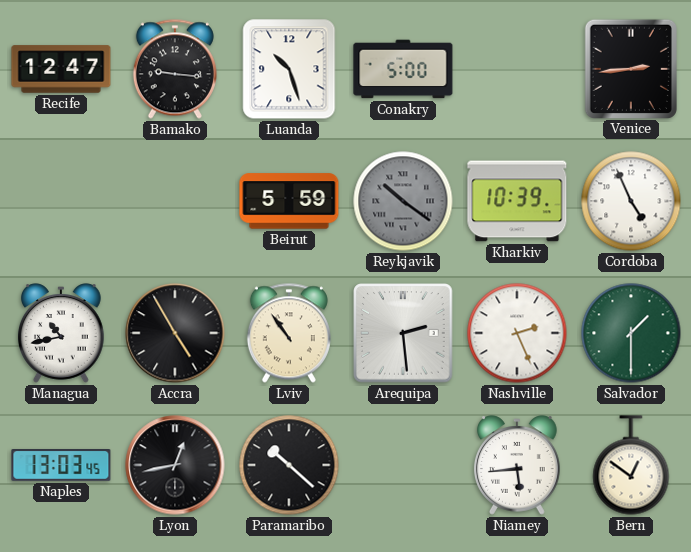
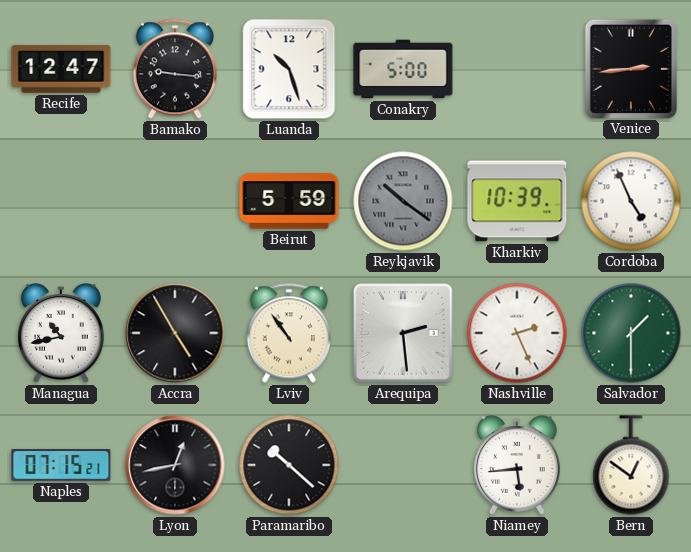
Naples: 13:03 -> 07:15 (61, 466)
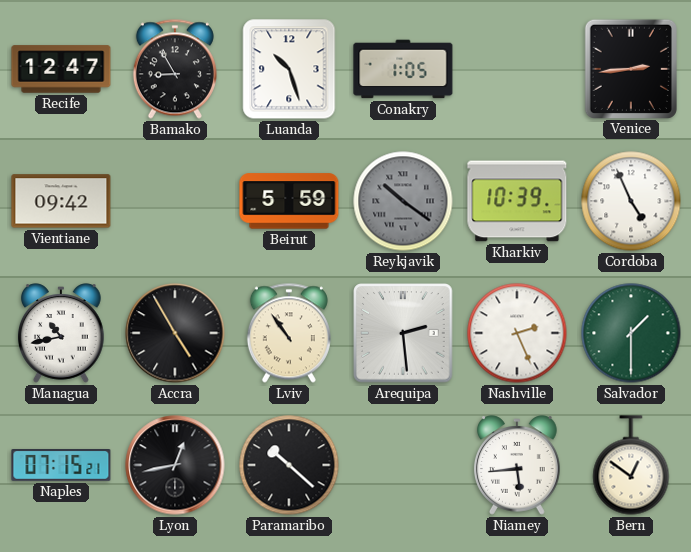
Bamako: 9:16 -> 8:55 (175, 69)
Conakry: 5:00 -> 1:05 (403, 69)
Vientiane: none -> 09:42 (61, 201)
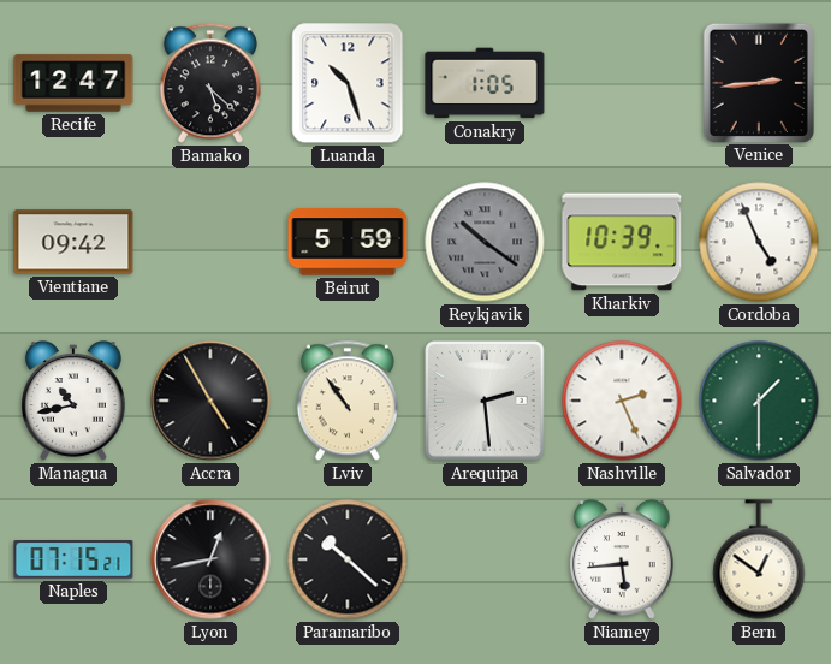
Bamako: 8:55 -> 5:22 (210, 83)
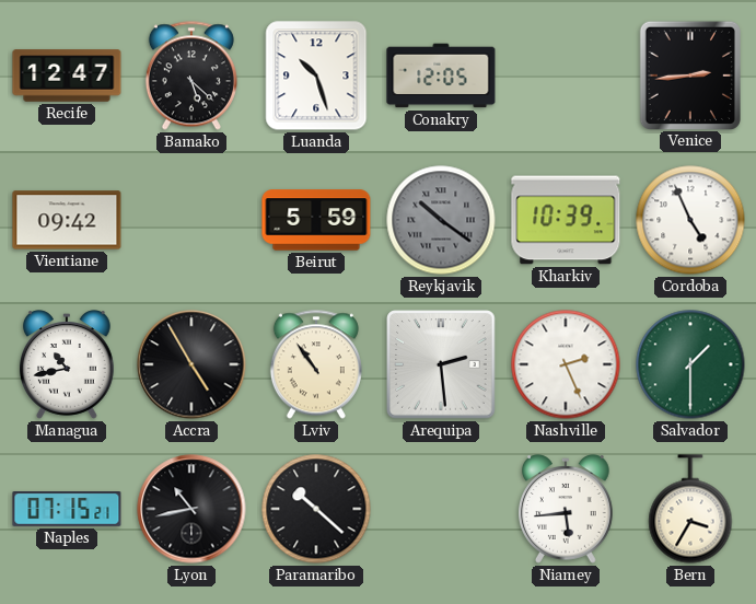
Conakry: 1:05 -> 12:05 (441, 75)
Lyon: 12:43 -> 10:43 (191, 509)
Bern: 12:51 -> 3:35 (690, 509)
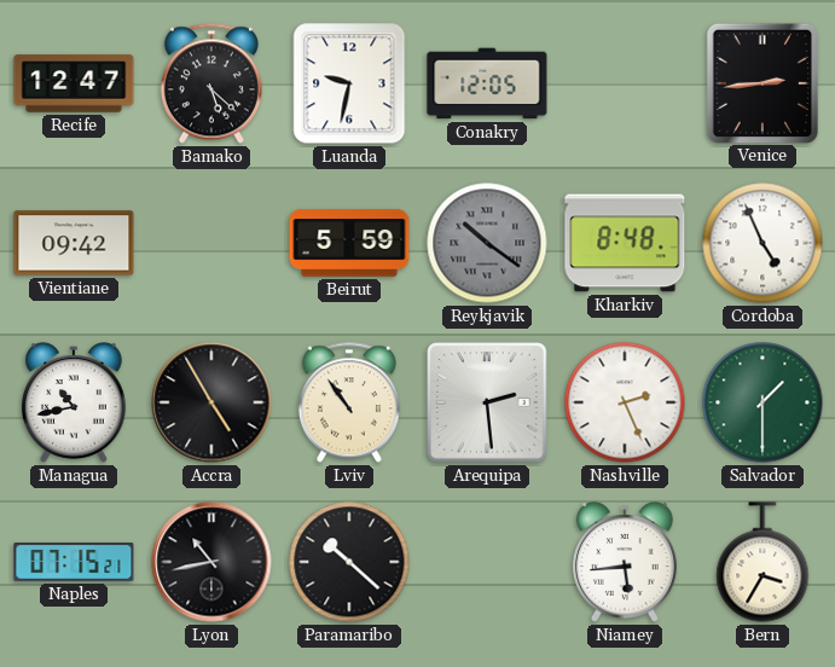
Luanda: 10:27 -> 9:32 (349, 83)
Kharkiv: 10:39 -> 8:48 (625, 243)
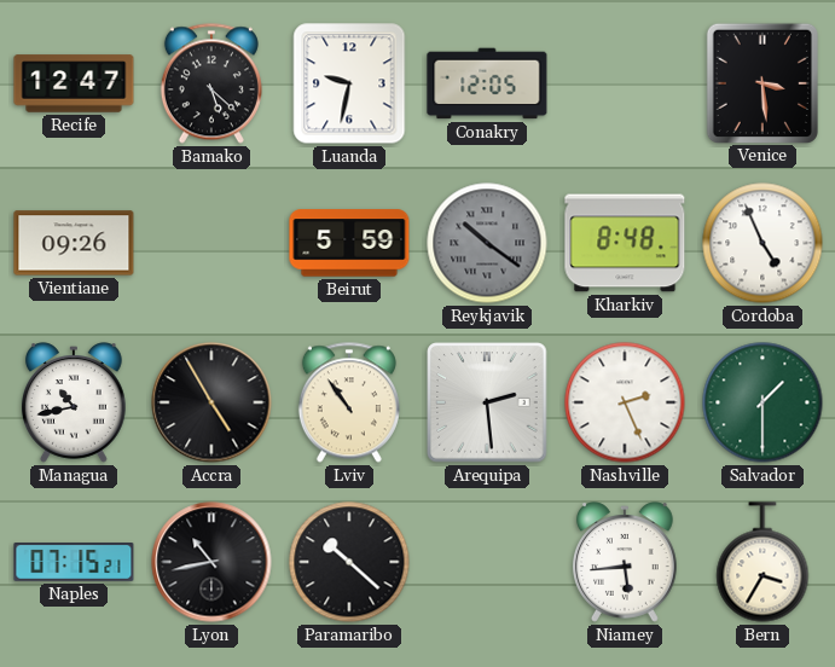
Venice: 2:44 -> 3:29 (762, 82)
Vientiane: 09:42 -> 09:26 (74, 243)
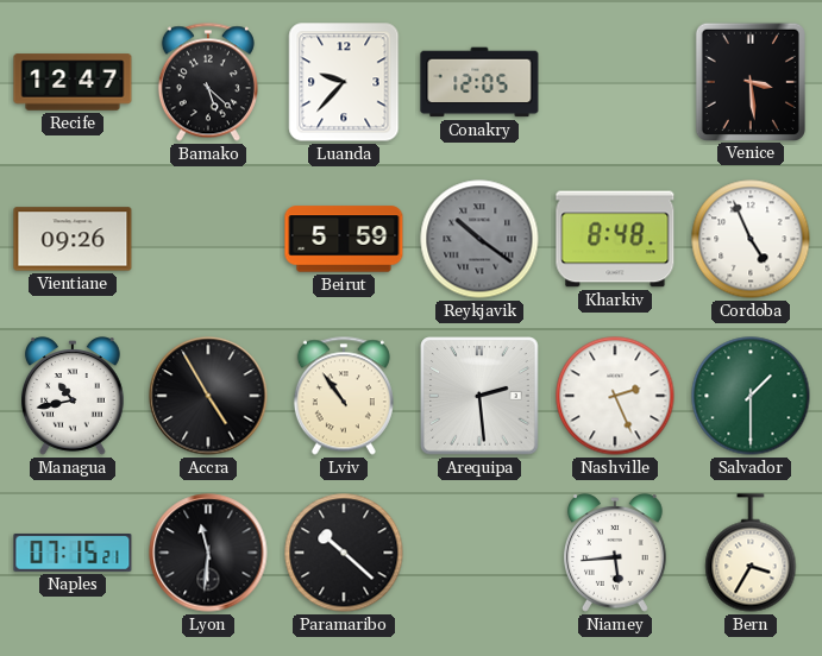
Luanda: 9:32 -> 9:37 (344, 82)
Lyon: 10:43 -> 11:31 (208, 553)
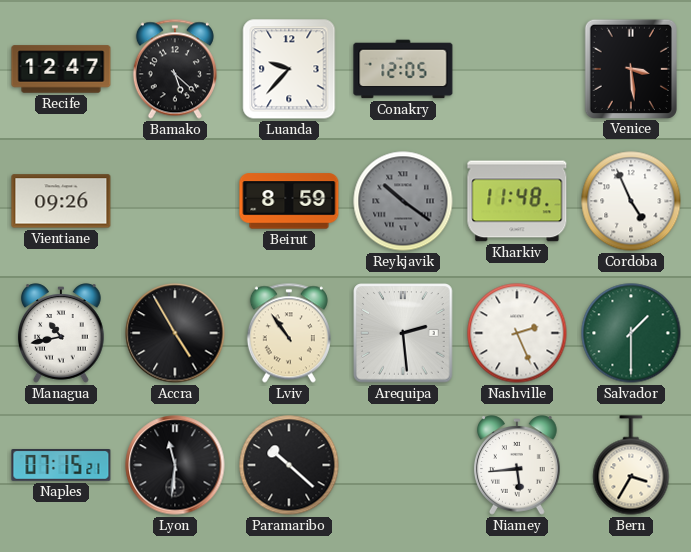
Beirut: 5:59 -> 8:59 (289, 201)
Kharkiv: 8:48 -> 11:48 (517, 201)
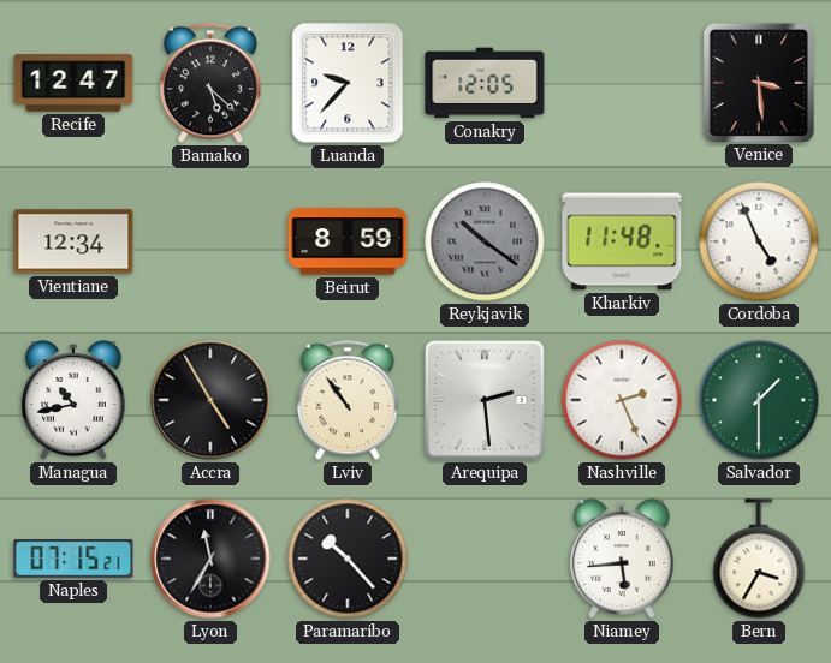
Vientiane: 09:26 -> 12:34 (73, 241)
Lyon: 11:31 -> 11:35 (210, 559)
Paramaribo: 10:22 -> 10:23 (348, 559)
